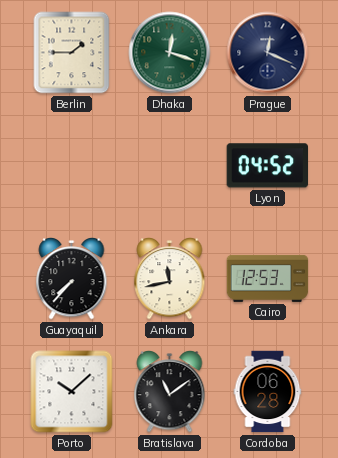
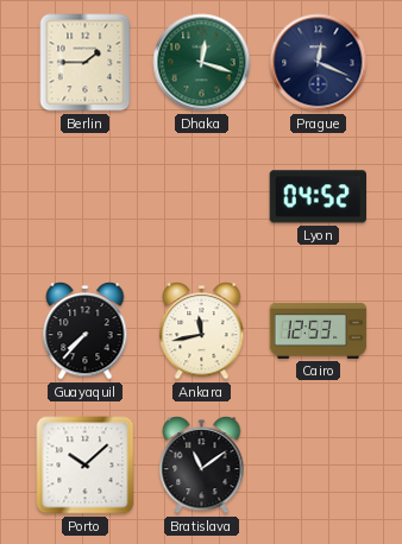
Cordoba: 06:28 -> none (268, 392)
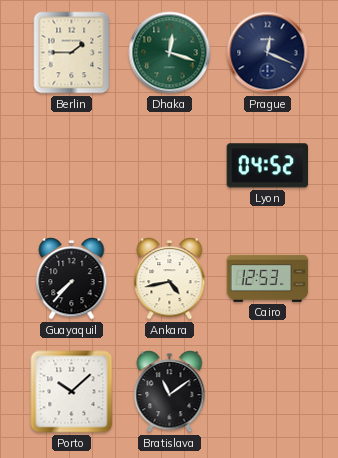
Ankara: 11:43 -> 4:43 (170, 279)
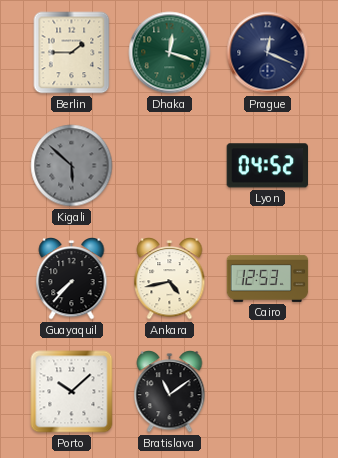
Kigali: none -> 5:52 (72, 166)
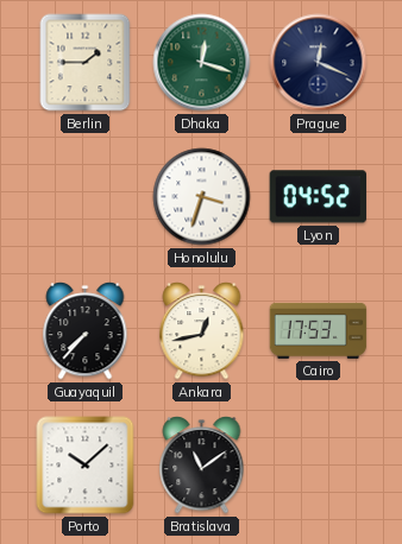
Kigali: 5:52 -> none (72, 166)
Honolulu: none -> 3:33 (202, 197)
Ankara: 4:43 -> 12:43 (202, 331)
Cairo: 12:53 -> 17:53 (319, 330)
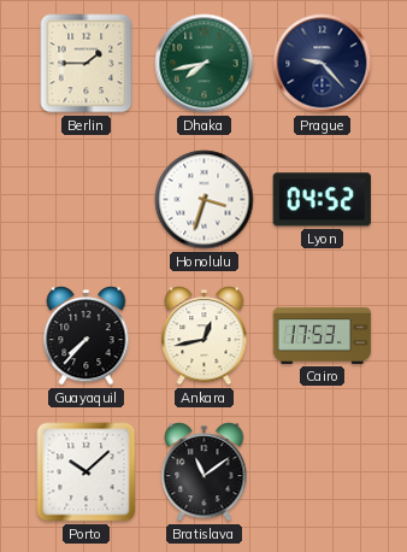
Dhaka: 12:18 -> 7:43 (205, 64)
Prague: 12:19 -> 9:23 (323, 64)
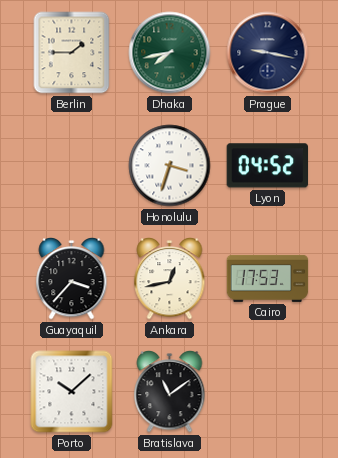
Prague: 9:23 -> 9:17 (268, 53)
Guayaquil: 7:37 -> 3:37 (72, 279)
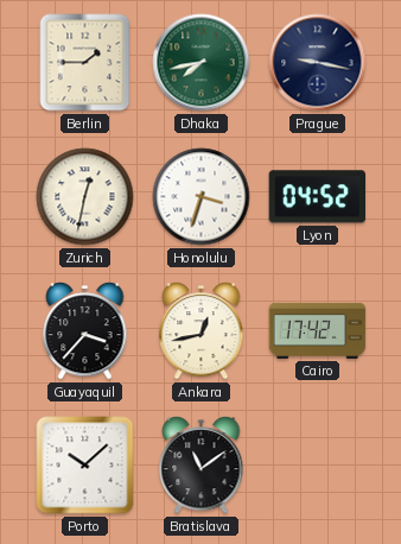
Zurich: none -> 12:32 (85, 197)
Cairo: 17:53 -> 17:42 (318, 330)
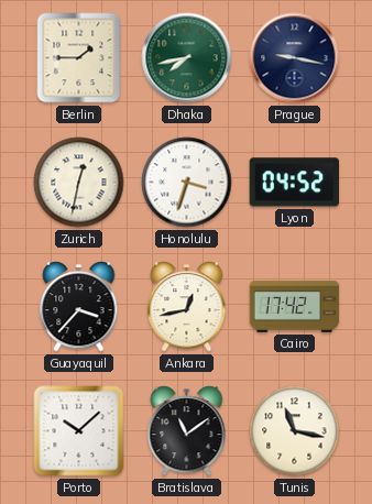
Tunis: none -> 11:17 (295, 431)
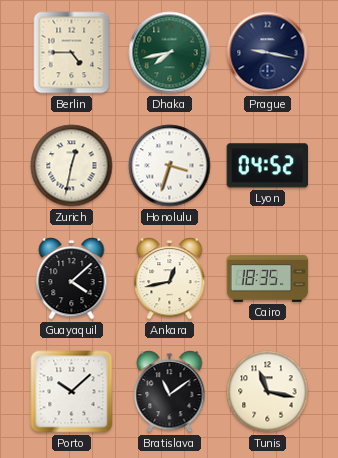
Berlin: 1:45 -> 4:45 (72, 53)
Guayaquil: 3:37 -> 4:08 (72, 279)
Cairo: 17:42 -> 18:35 (268, 278)
